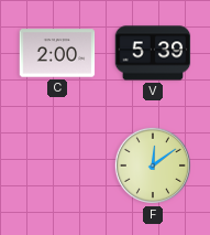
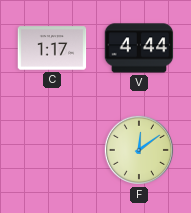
C: 2:00 -> 1:17 (52, 48)
V: 5:39 -> 4:44 (139, 48)
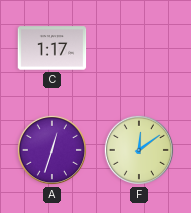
V: 4:44 -> none (139, 48)
A: none -> 12:33 (52, 150)
